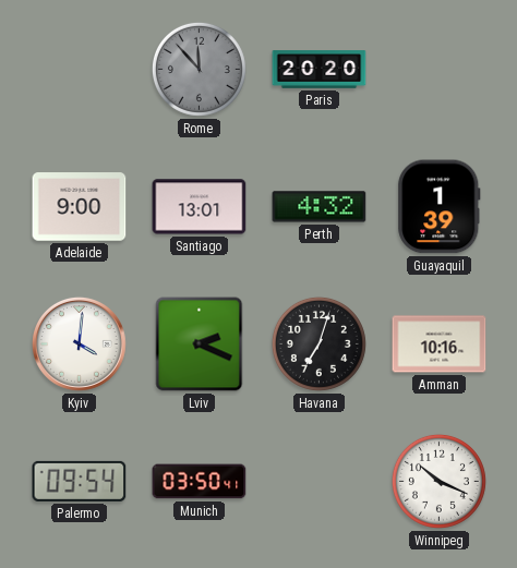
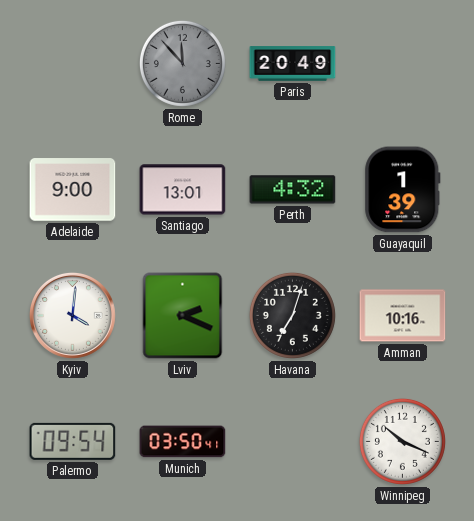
Paris: 20:20 -> 20:49 (293, 64)
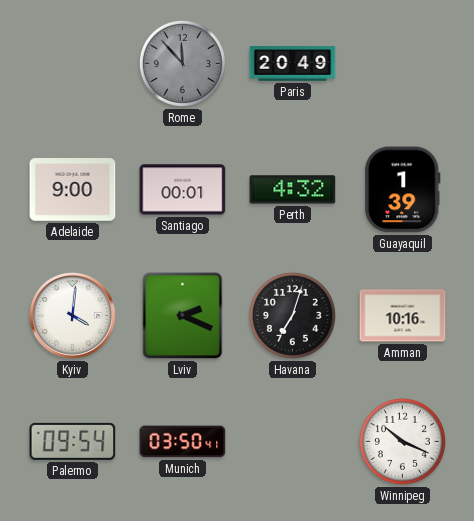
Santiago: 13:01 -> 00:01 (183, 190)
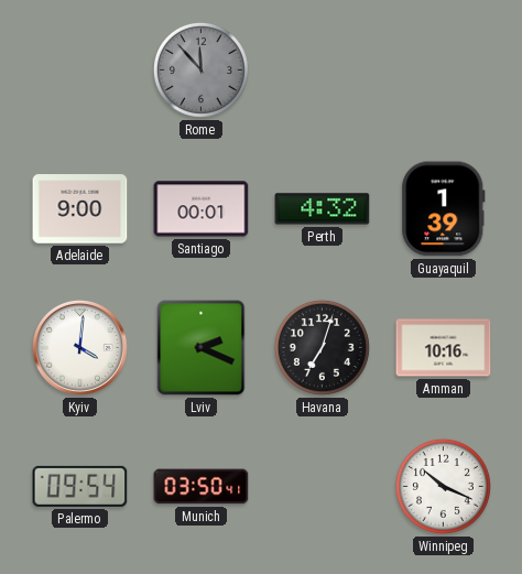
Paris: 20:49 -> none (293, 64)
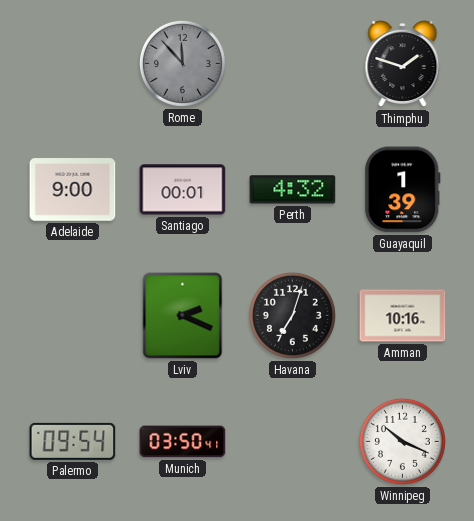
Thimphu: none -> 1:48 (403, 64)
Kyiv: 4:01 -> none (79, 347)
